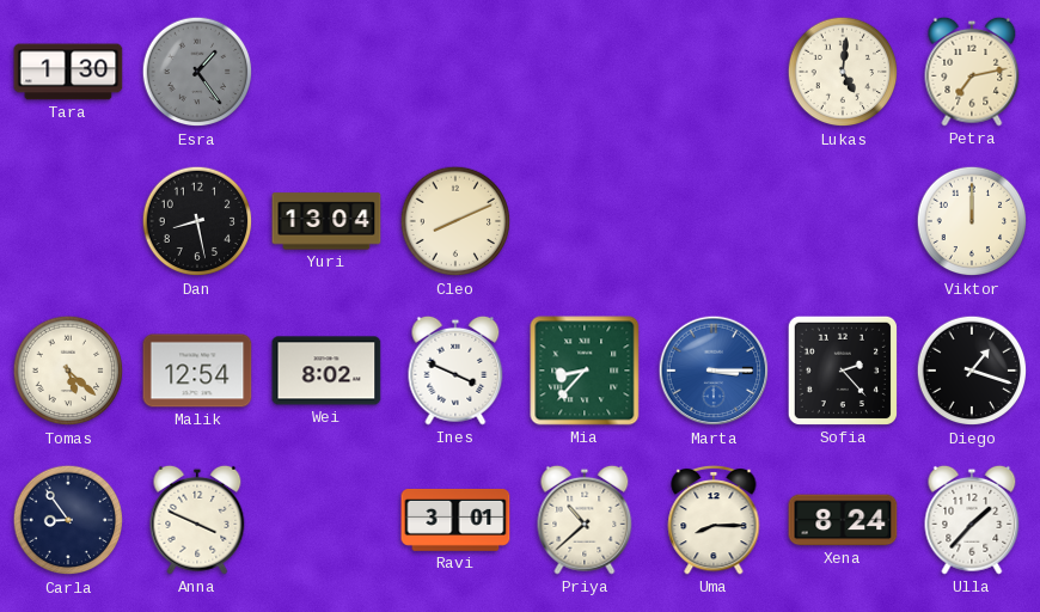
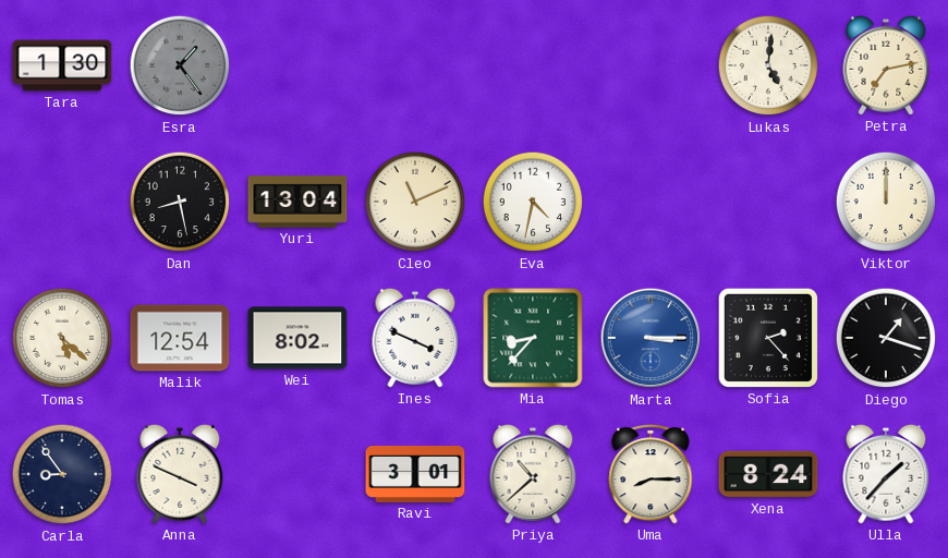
Cleo: 8:11 -> 11:11 (415, 202)
Eva: none -> 4:32 (533, 202)
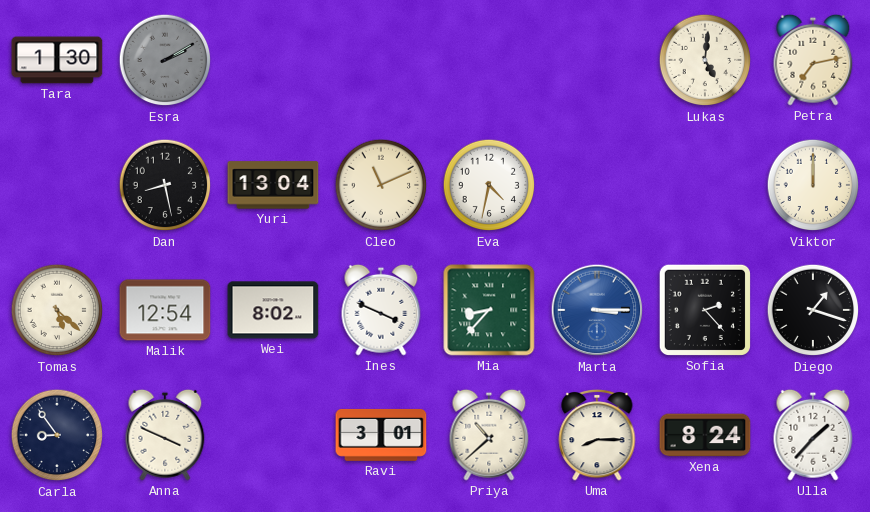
Esra: 1:24 -> 2:10 (165, 60)
